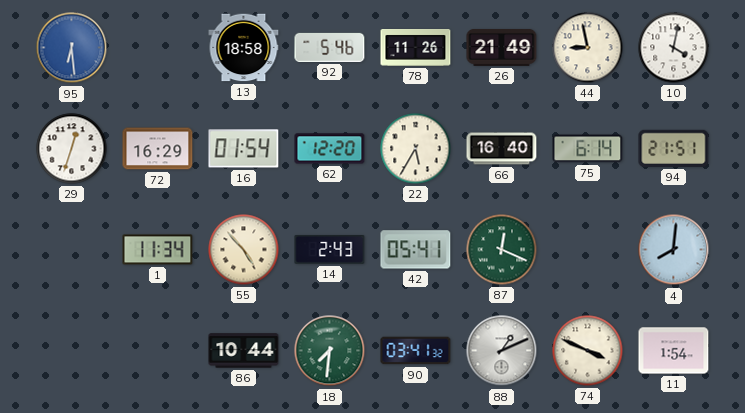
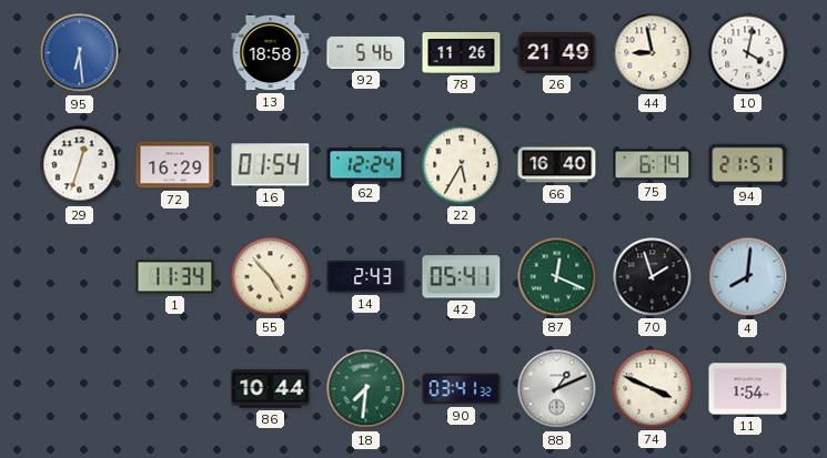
62: 12:20 -> 12:24 (366, 165)
70: none -> 1:57 (653, 277)
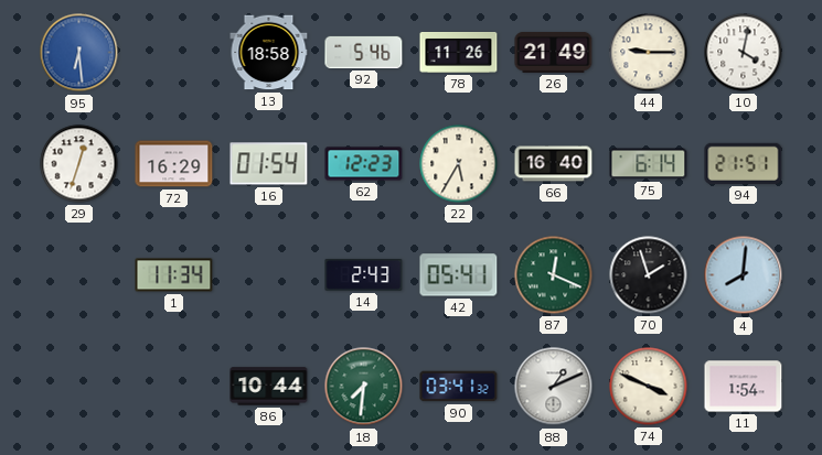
44: 8:58 -> 9:15 (649, 53)
62: 12:24 -> 12:23 (364, 164)
55: 4:53 -> none (271, 277)
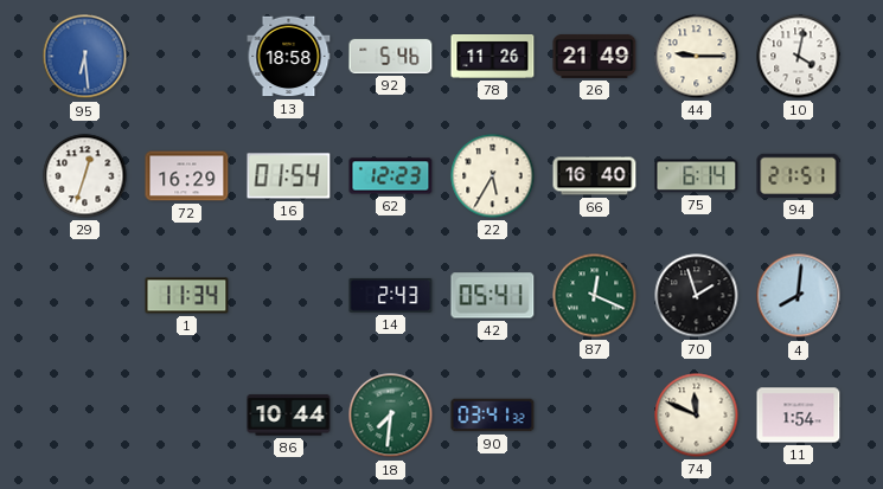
88: 1:11 -> none (554, 387)
74: 3:49 -> 11:49 (697, 416)
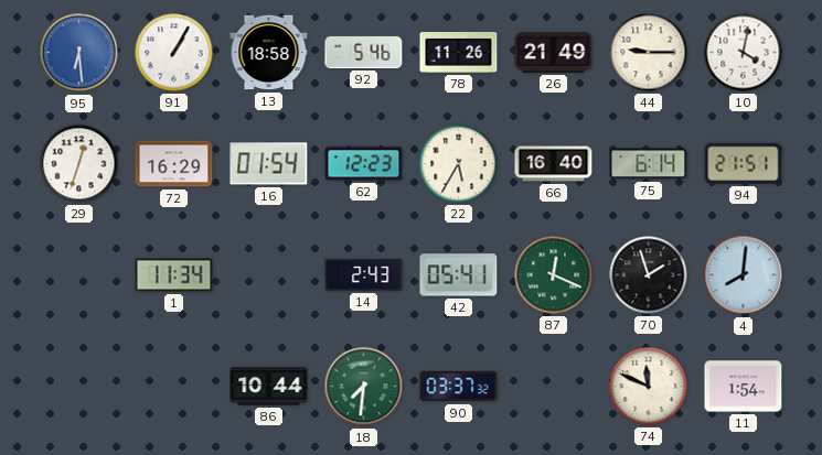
91: none -> 1:05 (174, 53)
90: 03:41 -> 03:37 (459, 387)
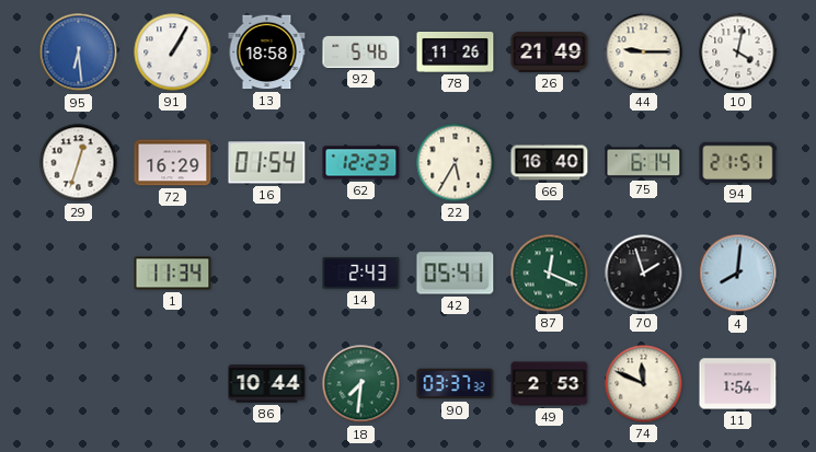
49: none -> 2:53 (550, 384)
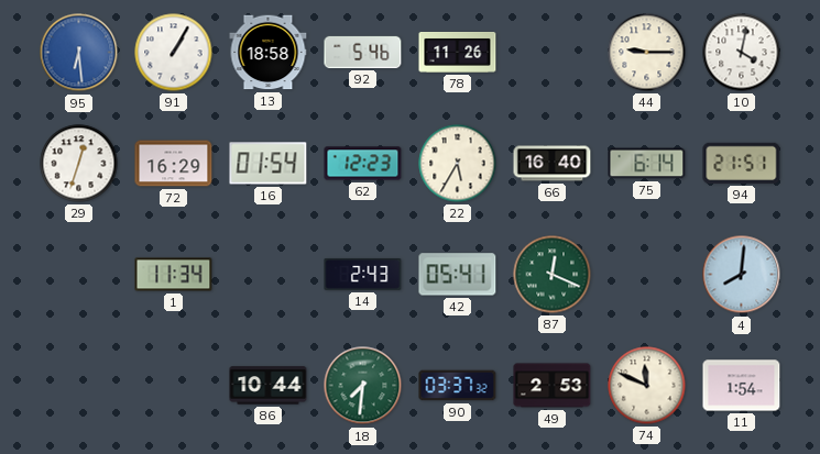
26: 21:49 -> none (550, 51)
70: 1:57 -> none (644, 274)
